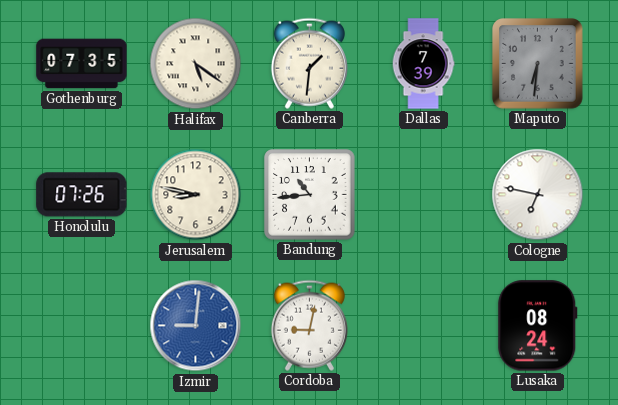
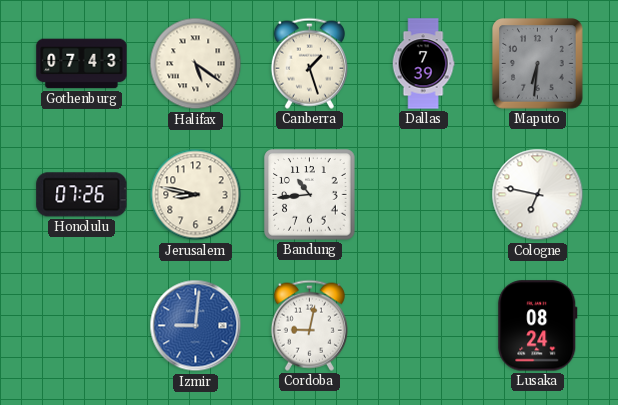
Gothenburg: 07:35 -> 07:43 (82, 64)
Canberra: 1:31 -> 1:27 (309, 63)
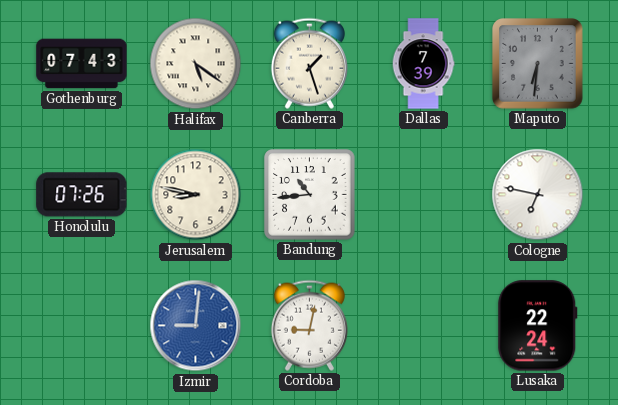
Lusaka: 08:24 -> 22:24 (538, 326)
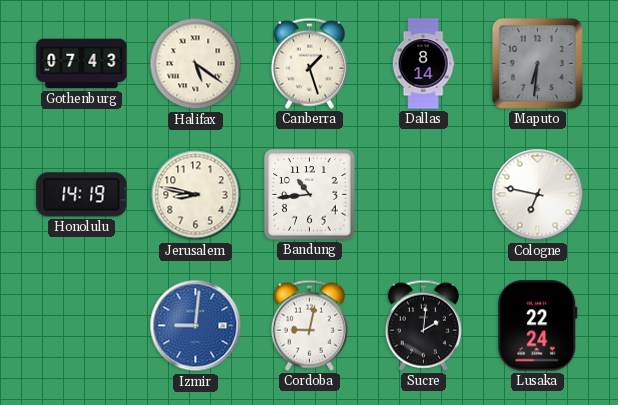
Dallas: 7:39 -> 8:14 (423, 64)
Honolulu: 07:26 -> 14:19 (82, 195)
Sucre: none -> 2:01 (423, 325)
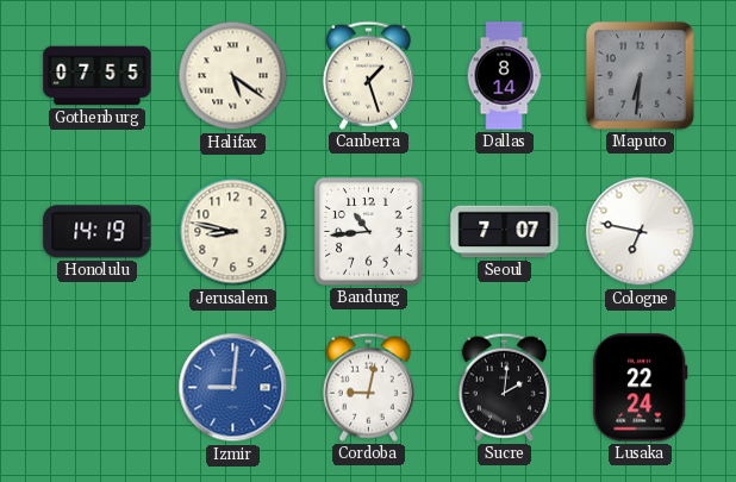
Gothenburg: 07:43 -> 07:55 (98, 76)
Seoul: none -> 7:07 (505, 232)
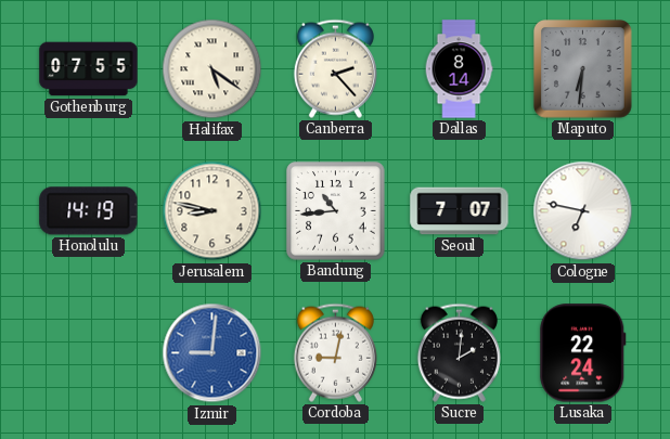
Canberra: 1:27 -> 2:23 (335, 68)
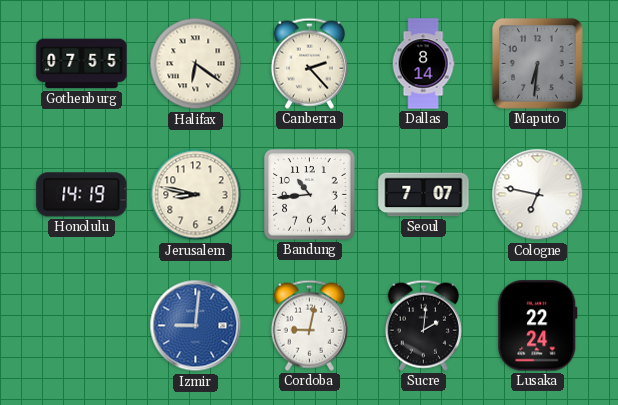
Halifax: 5:21 -> 6:21 (196, 64)
